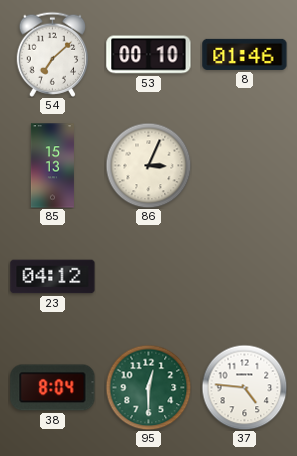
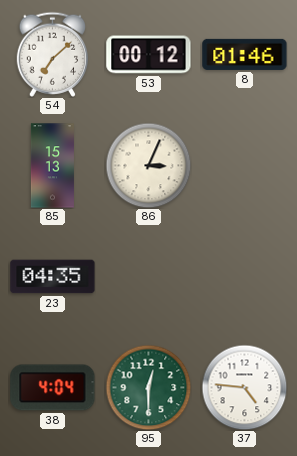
53: 00:10 -> 00:12 (149, 55)
23: 04:12 -> 04:35 (53, 277)
38: 8:04 -> 4:04 (53, 388)
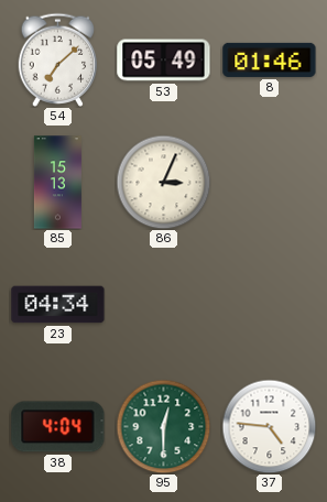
53: 00:12 -> 05:49 (164, 61)
23: 04:35 -> 04:34 (58, 305)
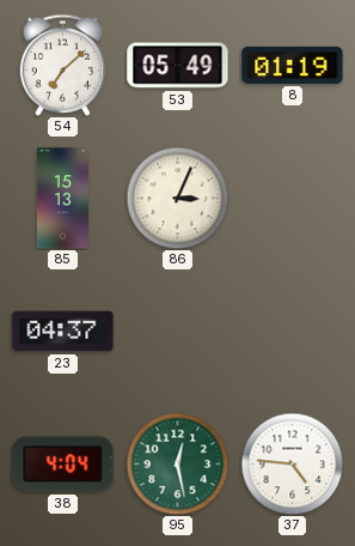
8: 01:46 -> 01:19 (293, 65)
23: 04:34 -> 04:37 (63, 332)
95: 12:30 -> 12:28 (177, 463)
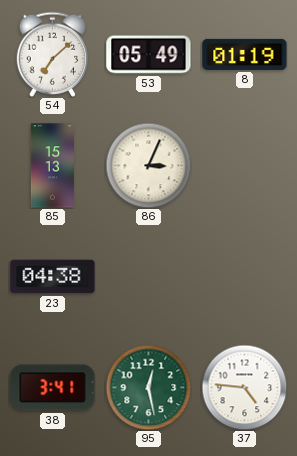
23: 04:37 -> 04:38 (53, 277)
38: 4:04 -> 3:41 (53, 388)
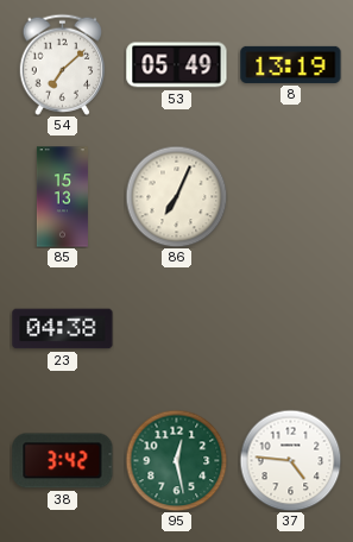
8: 01:19 -> 13:19 (291, 64)
86: 3:04 -> 7:04 (176, 196)
38: 3:41 -> 3:42 (63, 461)
